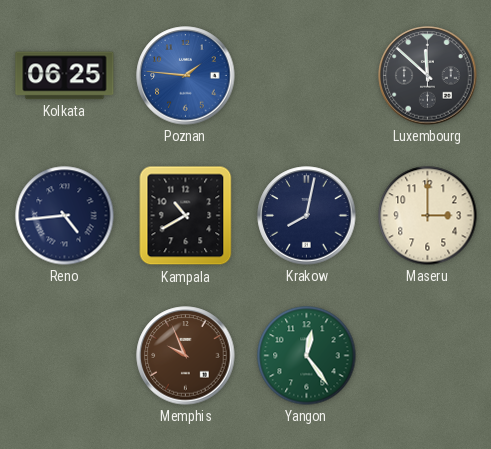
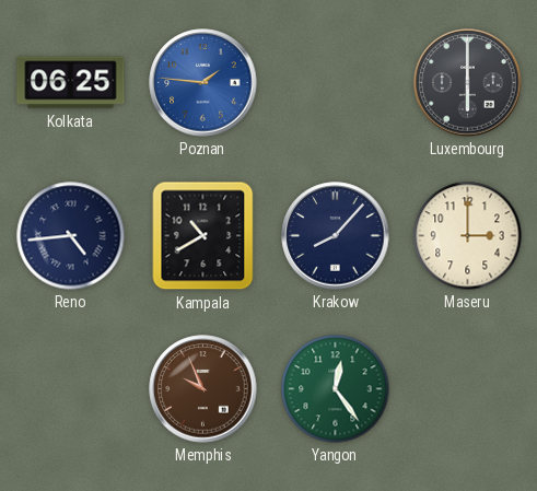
Luxembourg: 11:52 -> 6:00 (468, 83)
Krakow: 8:02 -> 8:07 (336, 236)
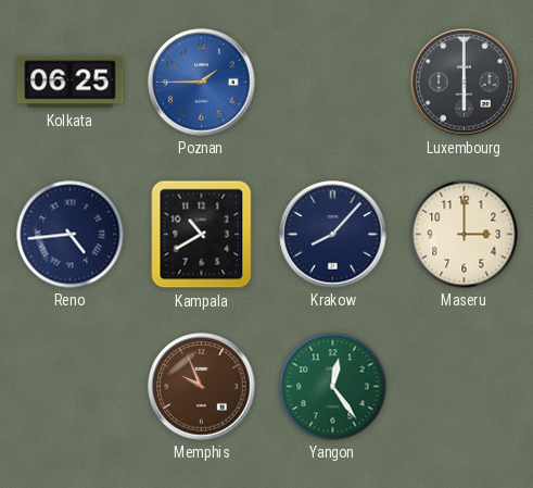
Poznan: 1:46 -> 1:45 (202, 83)
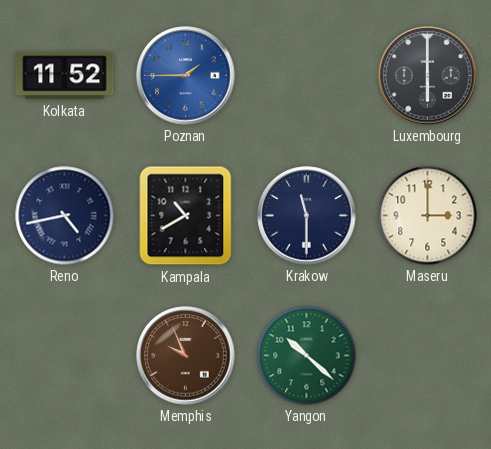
Kolkata: 06:25 -> 11:52 (65, 76)
Reno: 4:44 -> 4:43 (65, 216)
Krakow: 8:07 -> 11:30 (307, 216)
Yangon: 12:24 -> 10:22 (307, 356)
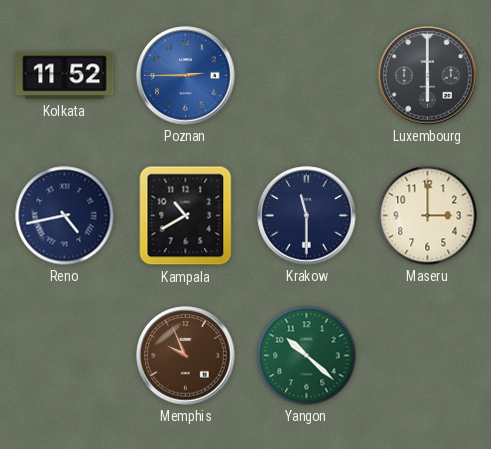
Poznan: 1:45 -> 2:45 (186, 76)
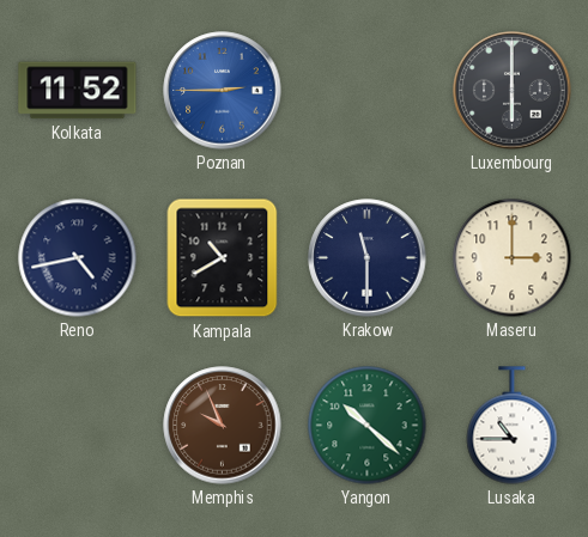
Lusaka: none -> 10:45 (513, 426)
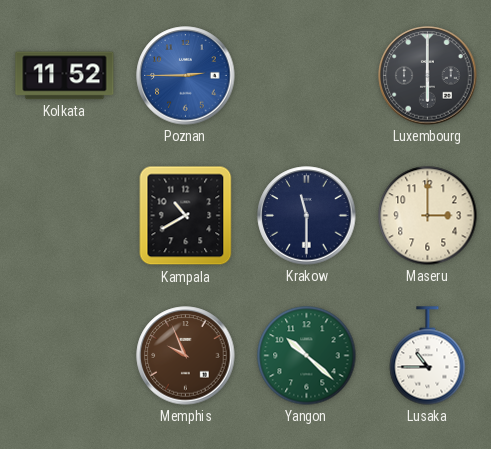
Reno: 4:43 -> none (78, 258)
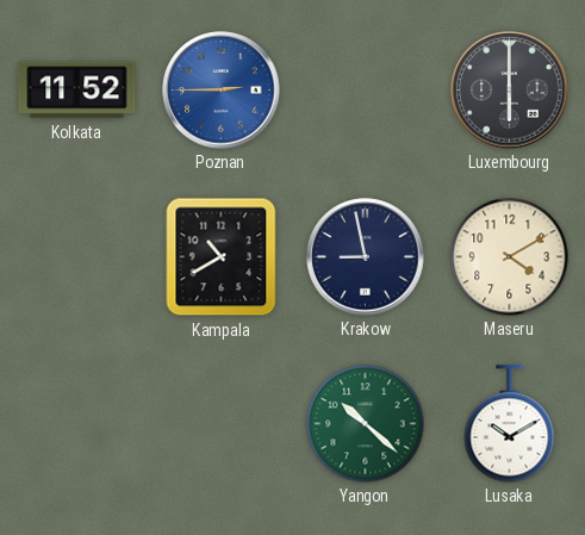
Krakow: 11:30 -> 8:58 (366, 257)
Maseru: 3:00 -> 4:10 (510, 257)
Memphis: 9:56 -> none (186, 356)
Lusaka: 10:45 -> 10:10 (510, 424)
